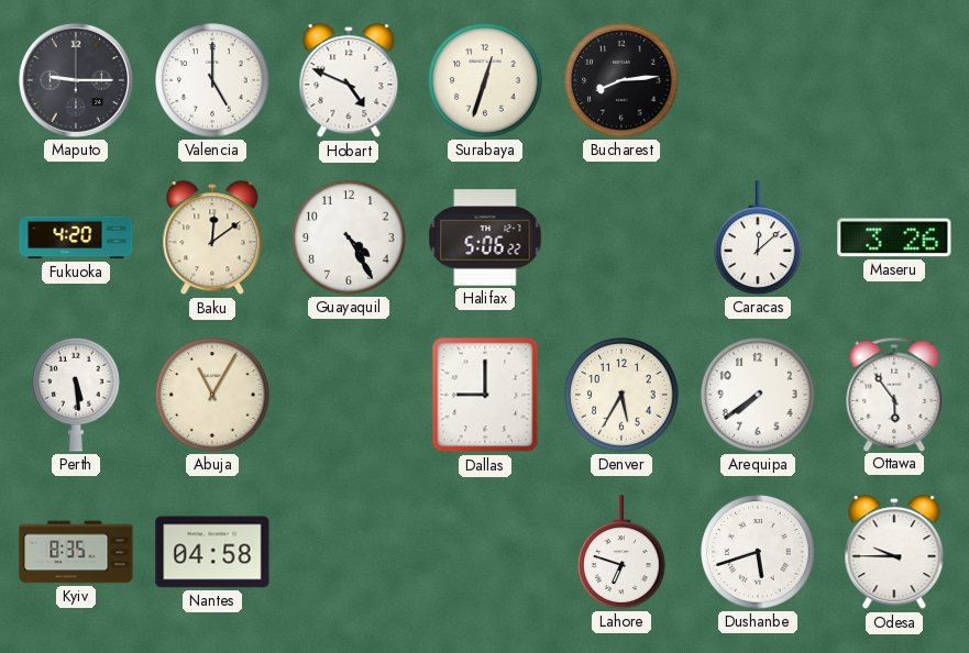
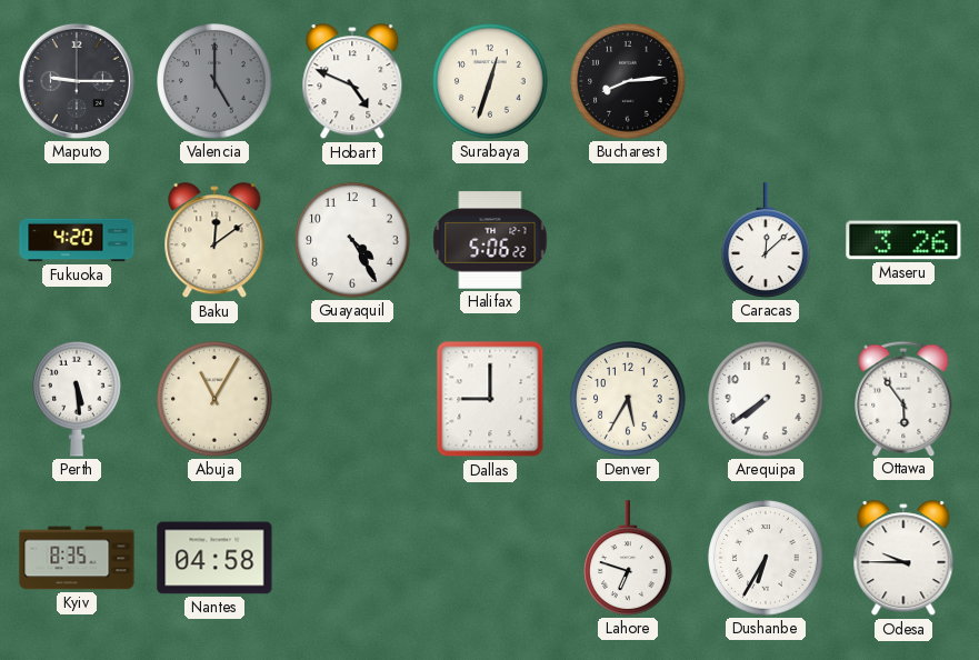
Valencia dial: white -> grey (214, 81)
Dushanbe: 5:42 -> 6:35 (766, 558)
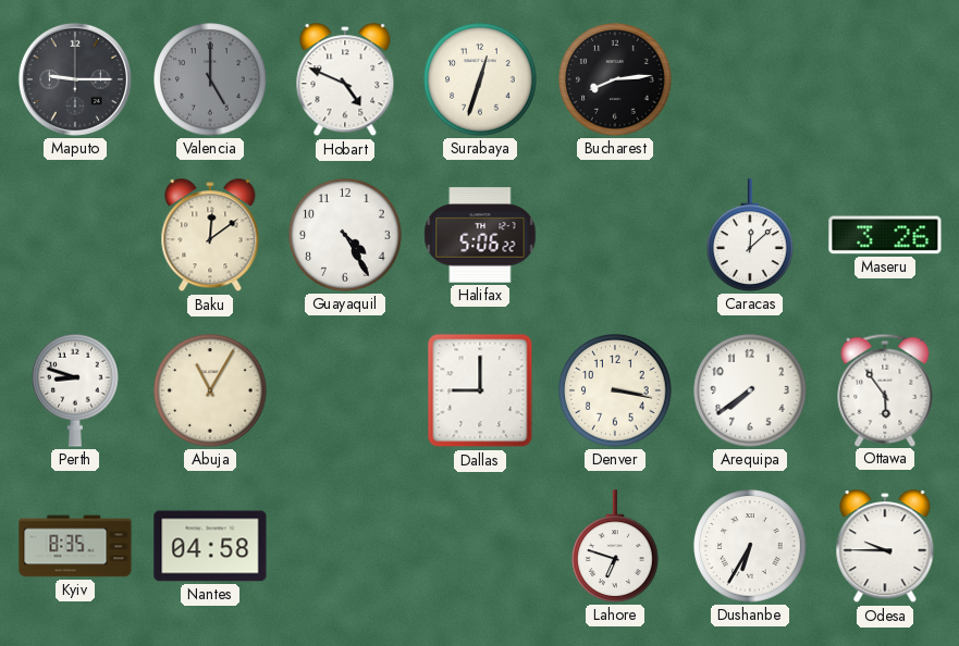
Fukuoka: 4:20 -> none (77, 240)
Perth: 5:29 -> 8:48 (75, 390)
Denver: 5:35 -> 3:17 (615, 390)
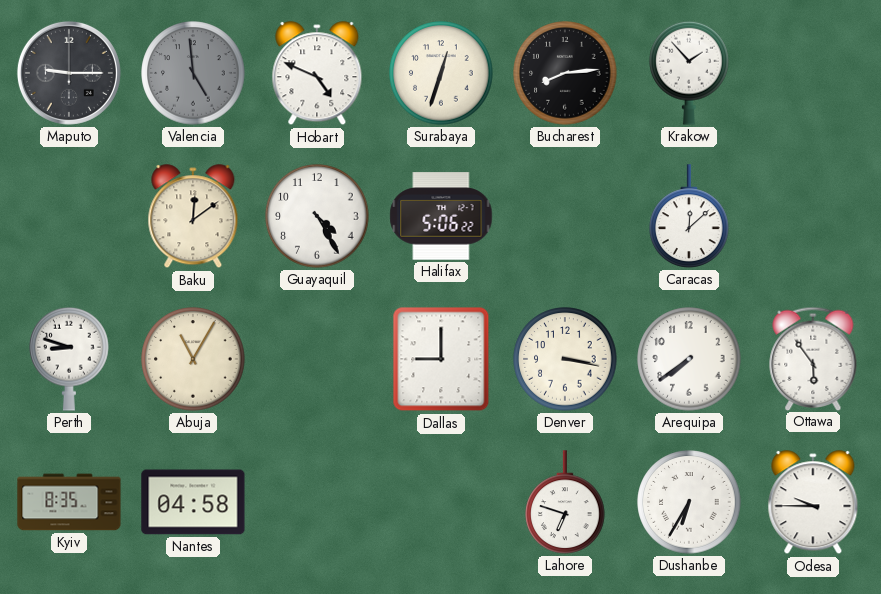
Valencia: 5:00 -> 4:59 (193, 73)
Krakow: none -> 1:53 (689, 73)
Maseru: 3:26 -> none (885, 235)
